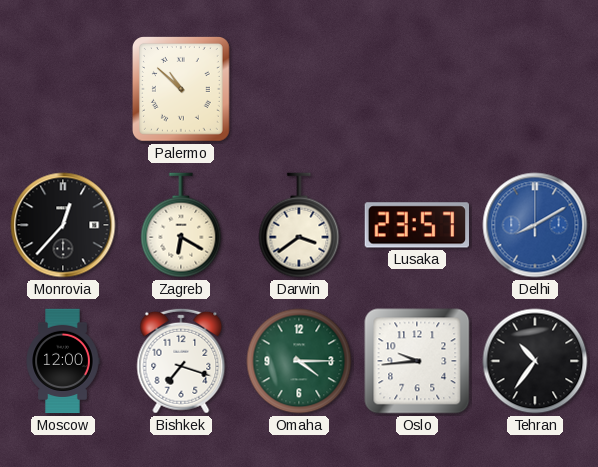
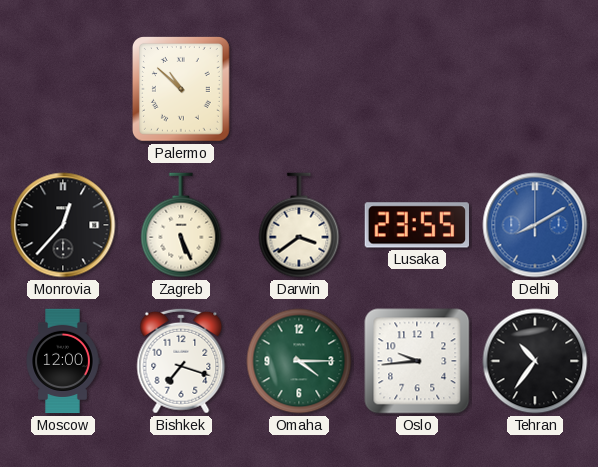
Zagreb: 6:20 -> 5:26 (181, 225)
Lusaka: 23:57 -> 23:55 (416, 225)
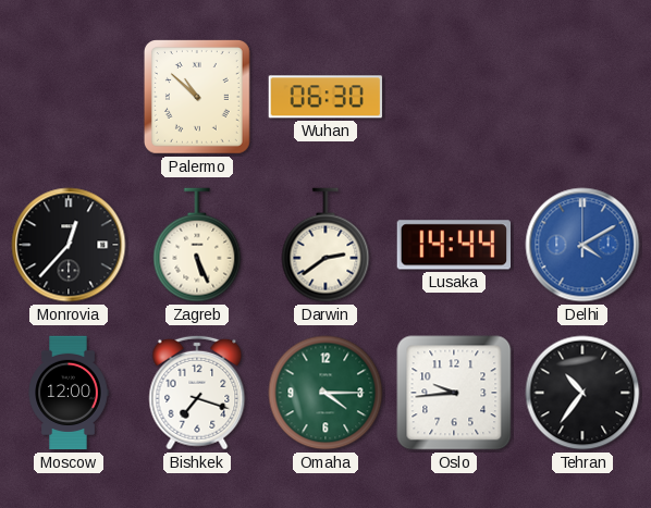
Wuhan: none -> 06:30 (325, 97)
Darwin: 3:39 -> 2:39 (325, 245)
Lusaka: 23:55 -> 14:44 (453, 245)
Delhi: 8:10 -> 4:10 (582, 245)
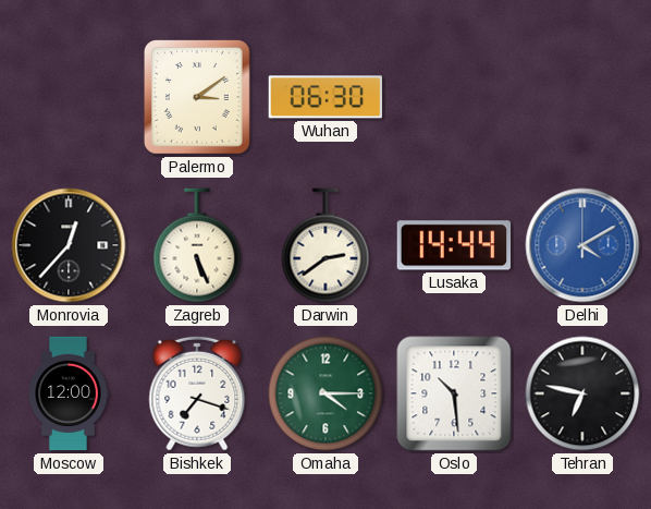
Palermo: 10:52 -> 3:09 (197, 98)
Oslo: 9:44 -> 10:29 (454, 393)
Tehran: 10:36 -> 6:47 (582, 393)
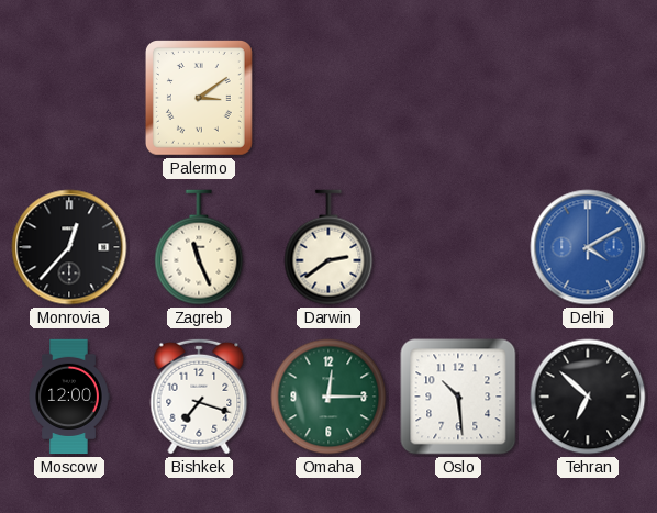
Wuhan: 06:30 -> none (325, 97)
Zagreb: 5:26 -> 11:26 (199, 247)
Lusaka: 14:44 -> none (453, 245)
Omaha: 4:15 -> 12:15 (328, 397)
Tehran: 6:47 -> 6:52 (588, 397)
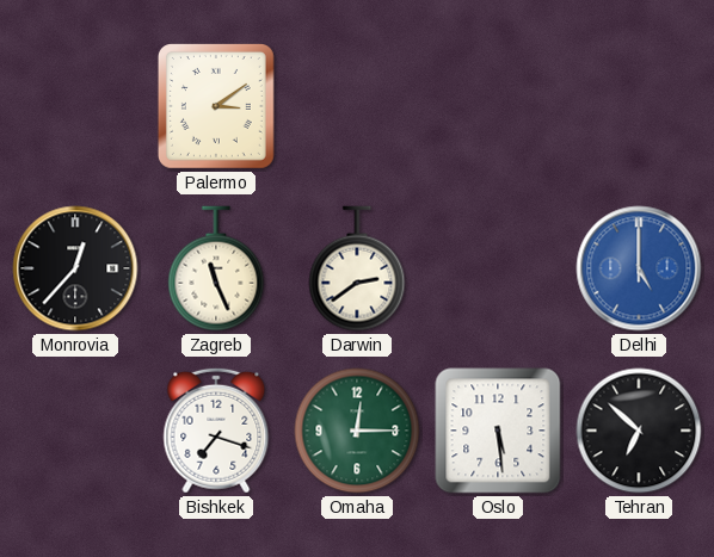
Delhi: 4:10 -> 5:00 (639, 268)
Moscow: 12:00 -> none (69, 397)
Oslo: 10:29 -> 5:29 (498, 431)
